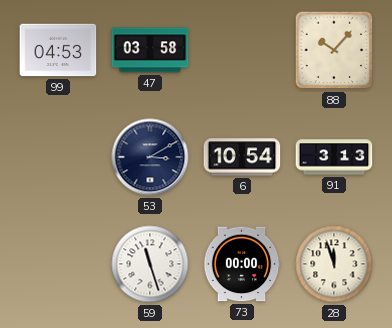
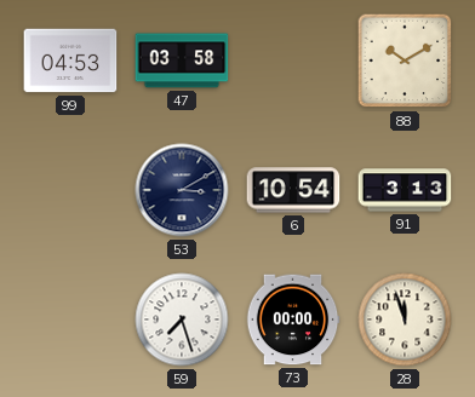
88: 10:07 -> 10:10 (405, 61)
59: 11:27 -> 7:27 (182, 320)
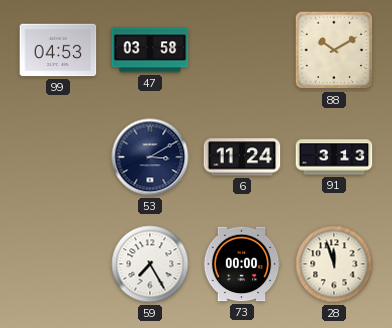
6: 10:54 -> 11:24 (242, 157)
59: 7:27 -> 7:25 (150, 264)
